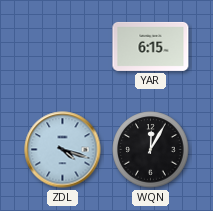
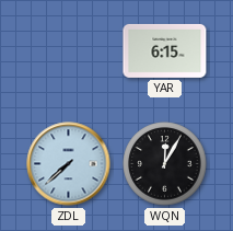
ZDL: 4:18 -> 7:38 (69, 164)
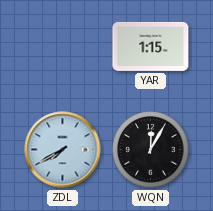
YAR: 6:15 -> 1:15 (151, 46)
ZDL: 7:38 -> 7:40 (63, 150)
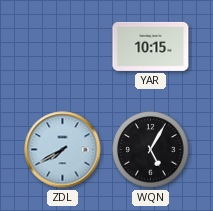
YAR: 1:15 -> 10:15 (151, 46)
WQN: 12:05 -> 5:05 (151, 150)
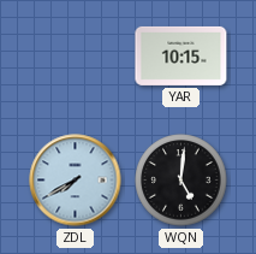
WQN: 5:05 -> 5:01 (181, 181)
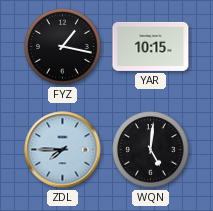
FYZ: none -> 1:17 (63, 47)
ZDL: 7:40 -> 7:45 (63, 150)
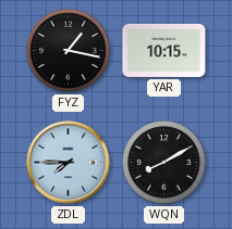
WQN: 5:01 -> 8:10 (164, 163)
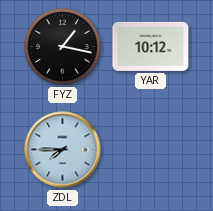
YAR: 10:15 -> 10:12 (151, 46)
WQN: 8:10 -> none (164, 163)
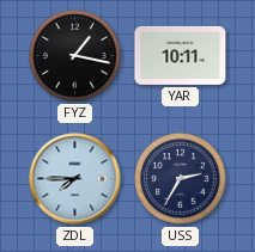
YAR: 10:12 -> 10:11 (181, 55)
USS: none -> 2:35 (181, 179)
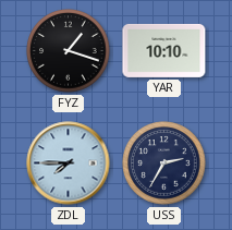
FYZ: 1:17 -> 1:18 (69, 51)
YAR: 10:11 -> 10:10 (164, 50)
